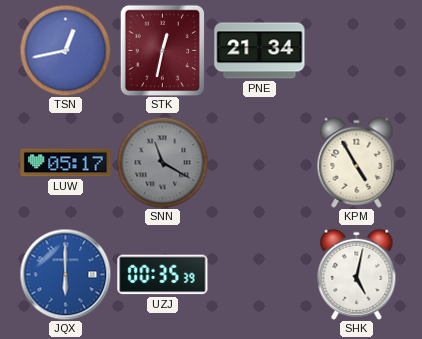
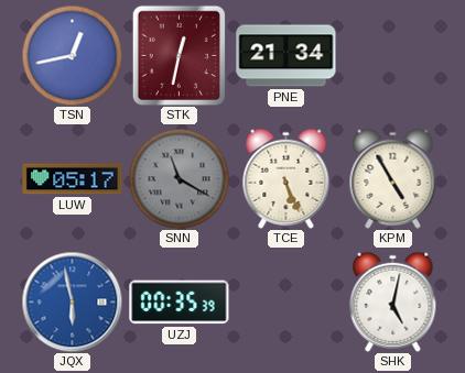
TCE: none -> 5:26 (286, 178)
JQX: 6:00 -> 5:58 (72, 301)
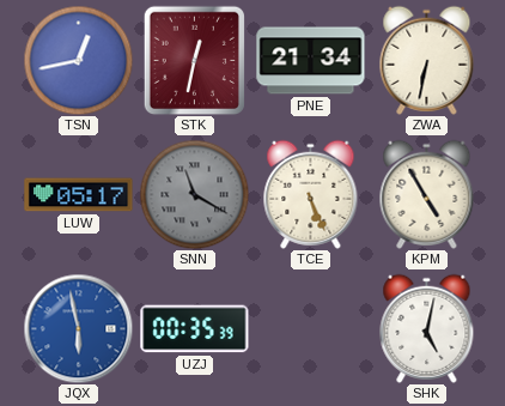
ZWA: none -> 6:32 (427, 60)
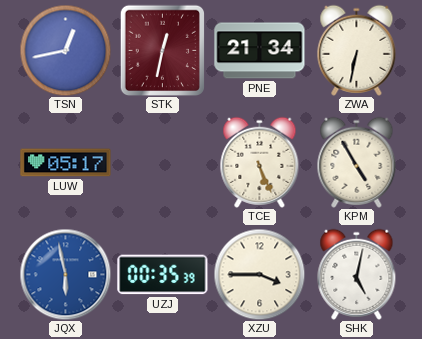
SNN: 11:20 -> none (194, 194)
XZU: none -> 3:45 (259, 274)
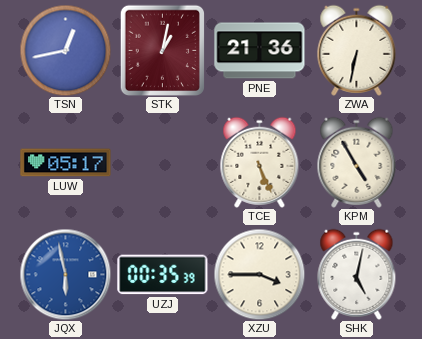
STK: 12:32 -> 1:02 (162, 50)
PNE: 21:34 -> 21:36 (260, 51)
